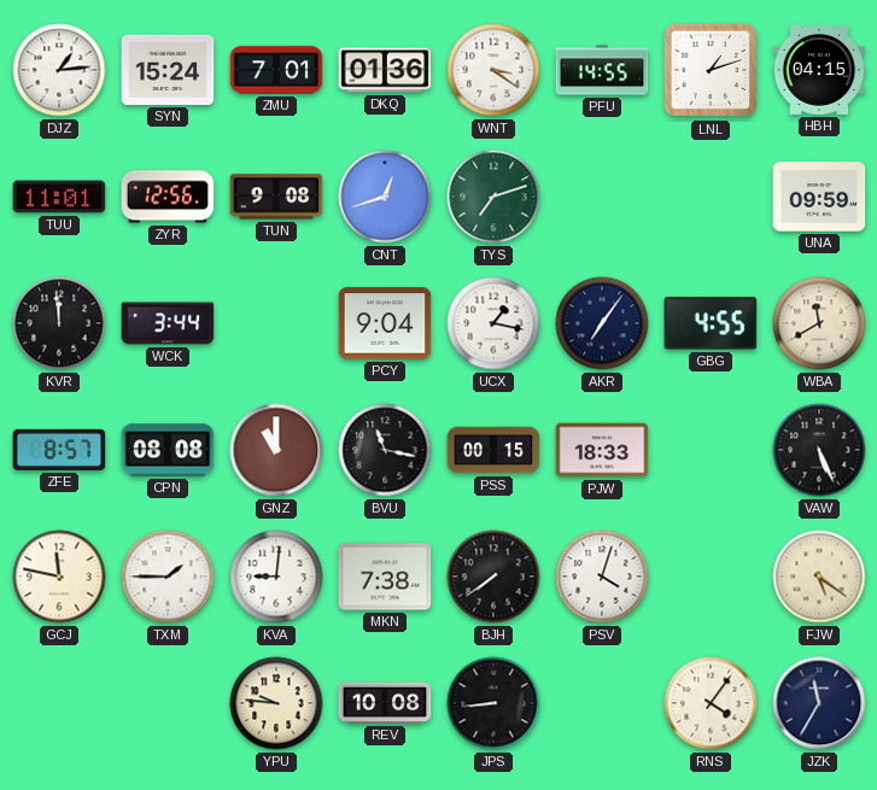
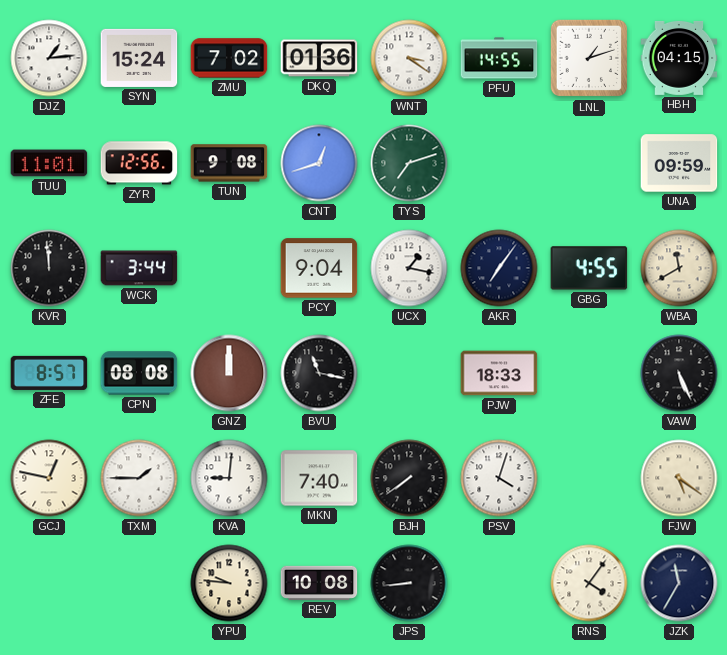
ZMU: 7:01 -> 7:02 (229, 58)
GNZ: 11:00 -> 12:00 (229, 373)
PSS: 00:15 -> none (493, 450)
GCJ: 11:47 -> 12:47 (49, 478)
MKN: 7:38 -> 7:40 (319, 478)
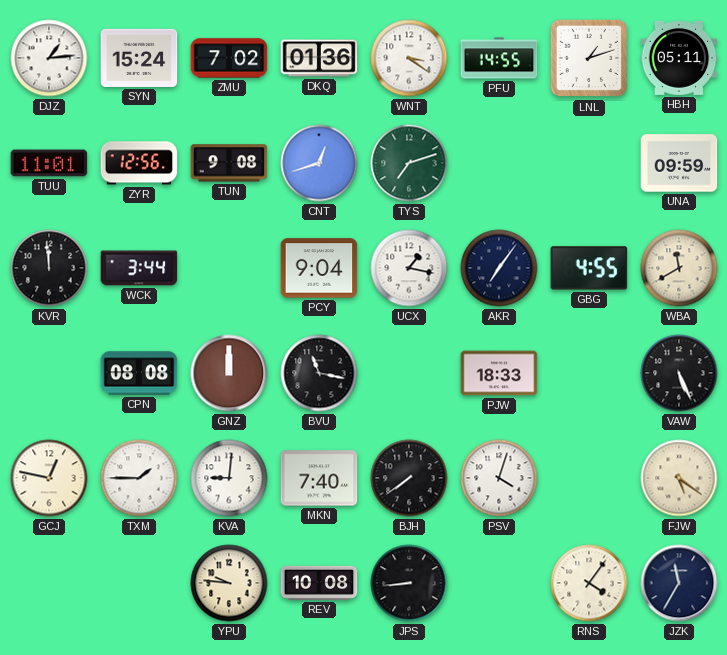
HBH: 04:15 -> 05:11 (679, 58)
ZFE: 8:57 -> none (49, 373)
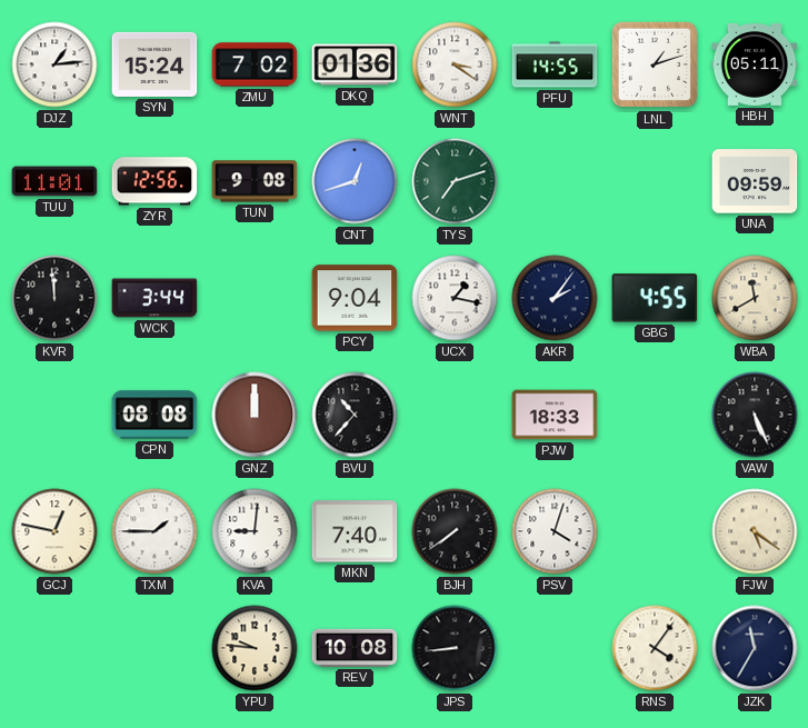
AKR: 7:06 -> 2:06 (555, 298)
BVU: 11:17 -> 10:37 (355, 415)
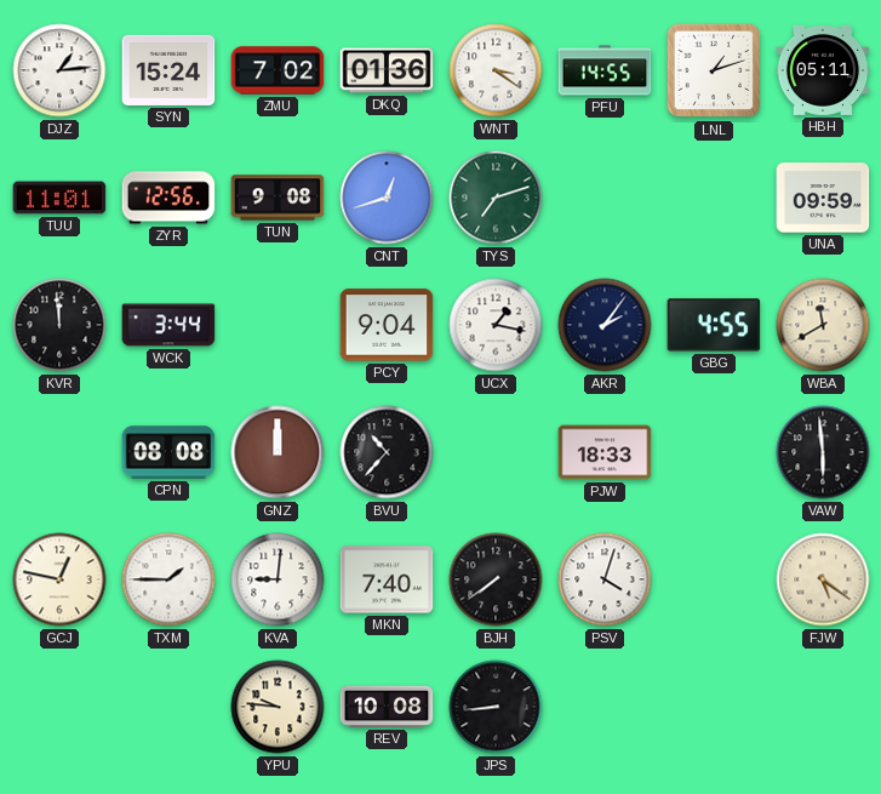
VAW: 5:26 -> 5:59 (823, 452)
RNS: 4:06 -> none (655, 648)
JZK: 11:35 -> none (755, 648)
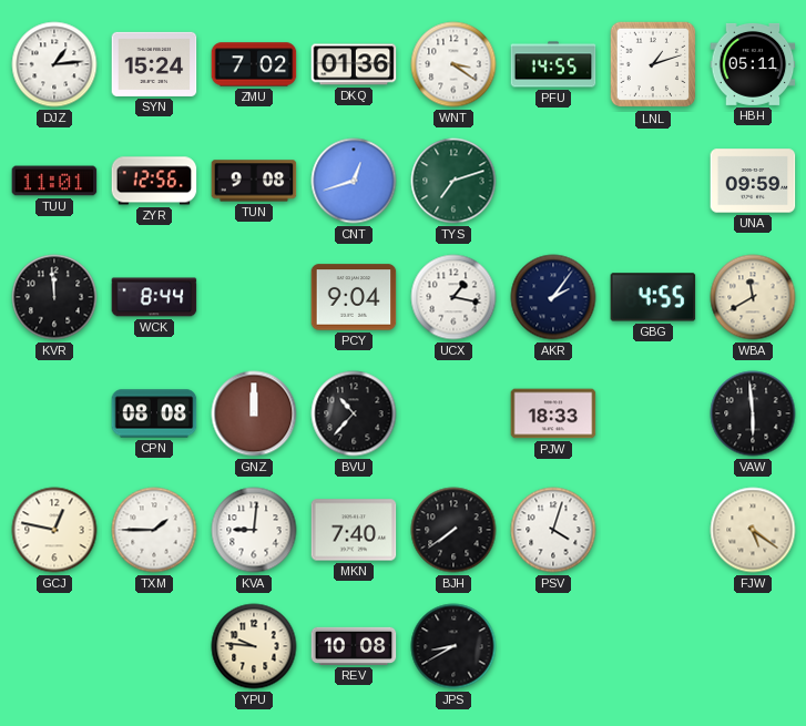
WCK: 3:44 -> 8:44 (154, 297)
JPS: 8:44 -> 8:40 (453, 646)
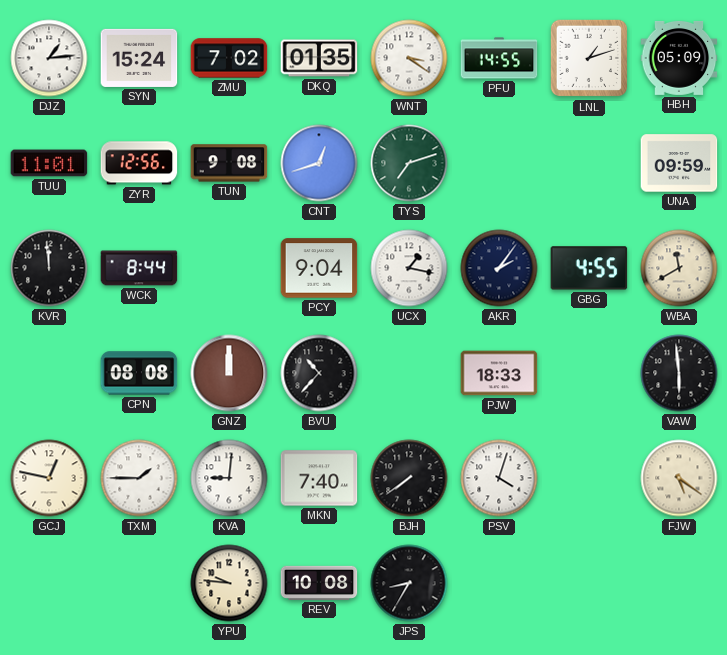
DKQ: 01:36 -> 01:35 (319, 58)
HBH: 05:11 -> 05:09 (679, 58)
JPS: 8:40 -> 8:35 (409, 583)
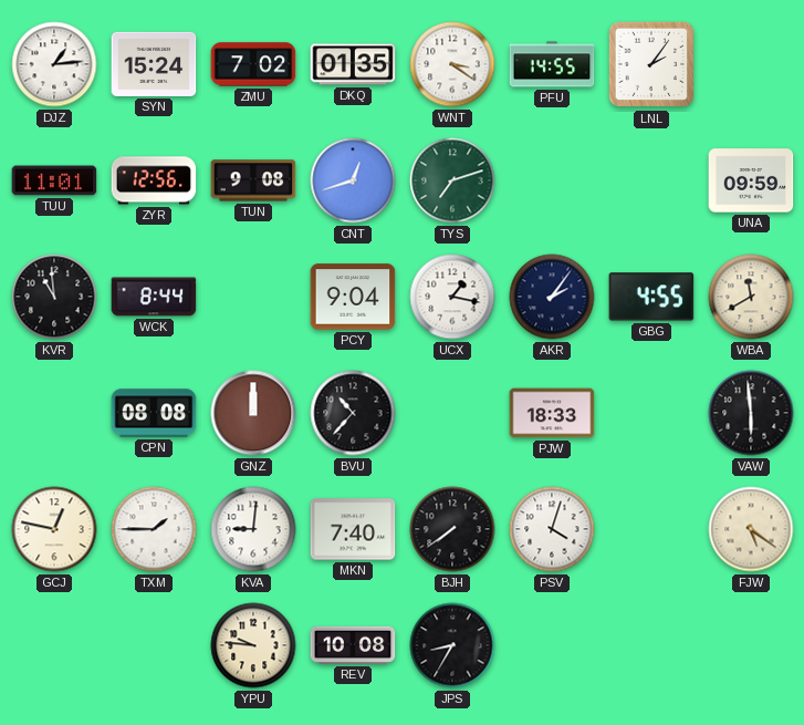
LNL: 1:12 -> 2:06 (651, 64)
HBH: 05:09 -> none (679, 58)
KVR: 11:59 -> 10:59 (54, 297)
